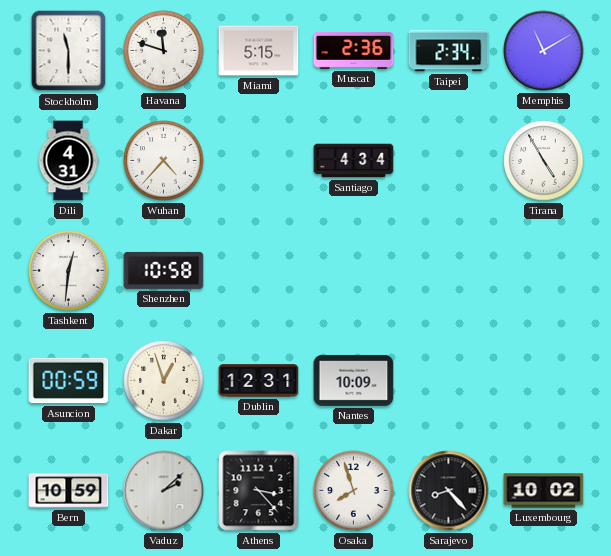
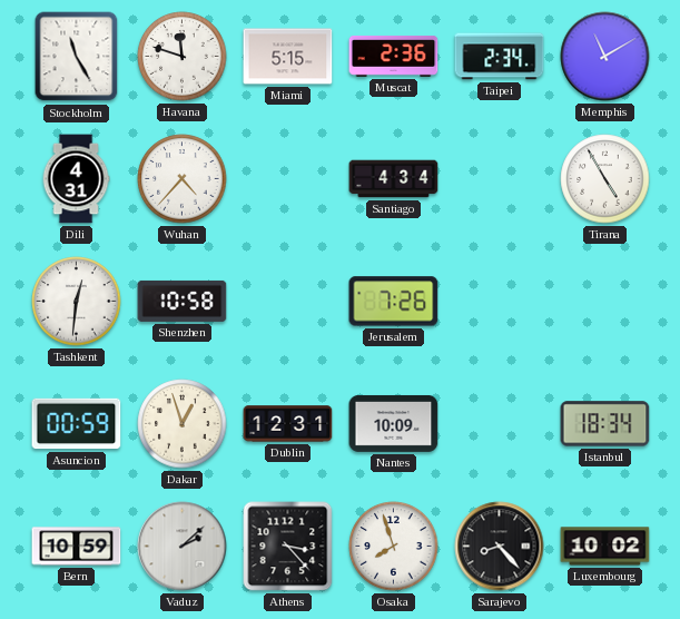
Stockholm: 11:30 -> 11:25 (77, 57)
Jerusalem: none -> 7:26 (394, 302)
Istanbul: none -> 18:34 (605, 424)
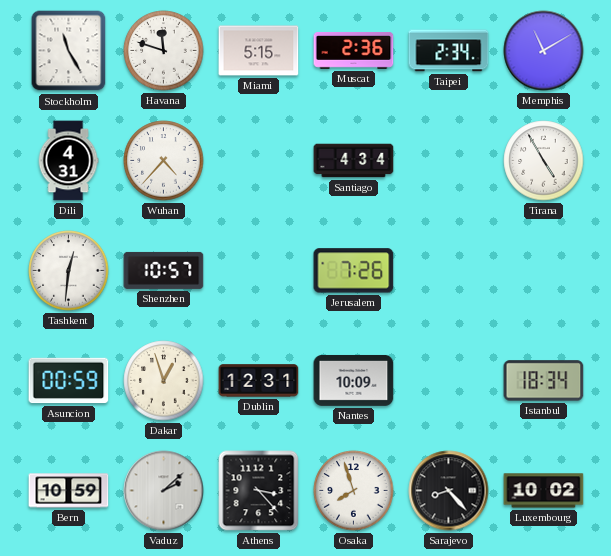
Shenzhen: 10:58 -> 10:57 (164, 270)
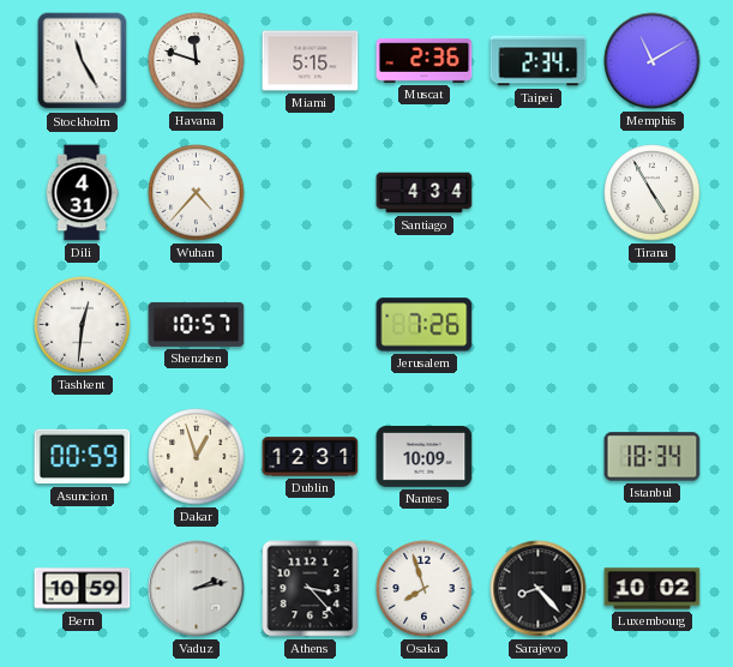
Vaduz: 2:08 -> 2:13 (197, 589)
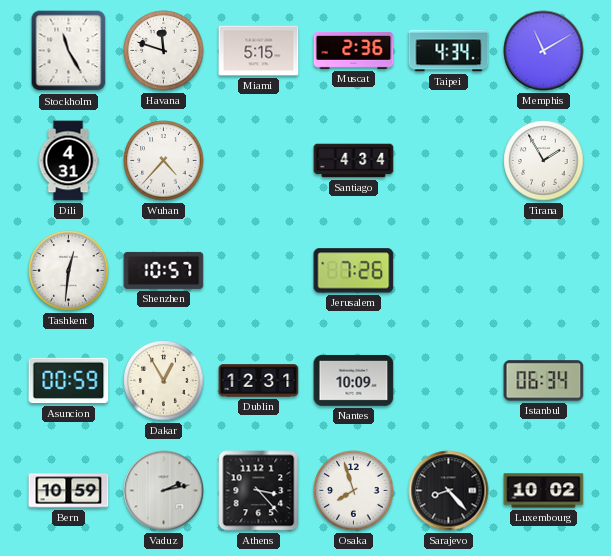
Taipei: 2:34 -> 4:34 (449, 51)
Tirana: 4:55 -> 1:55 (544, 161)
Dakar: 12:57 -> 12:55 (164, 381)
Istanbul: 18:34 -> 06:34 (544, 381)
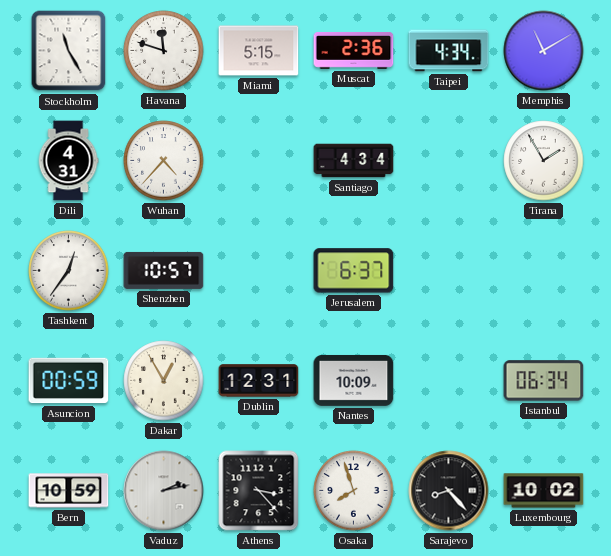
Tashkent: 12:31 -> 12:36 (69, 271)
Jerusalem: 7:26 -> 6:37 (354, 271)
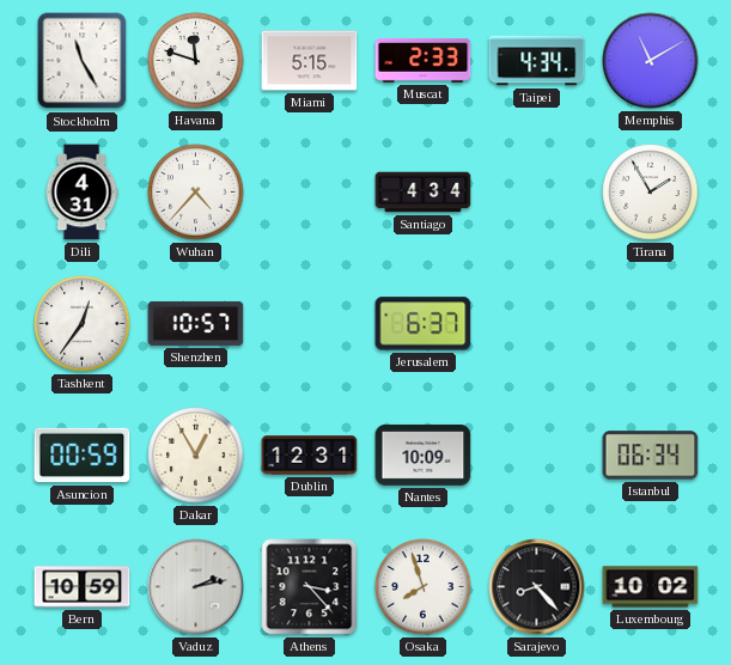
Muscat: 2:36 -> 2:33 (424, 61)
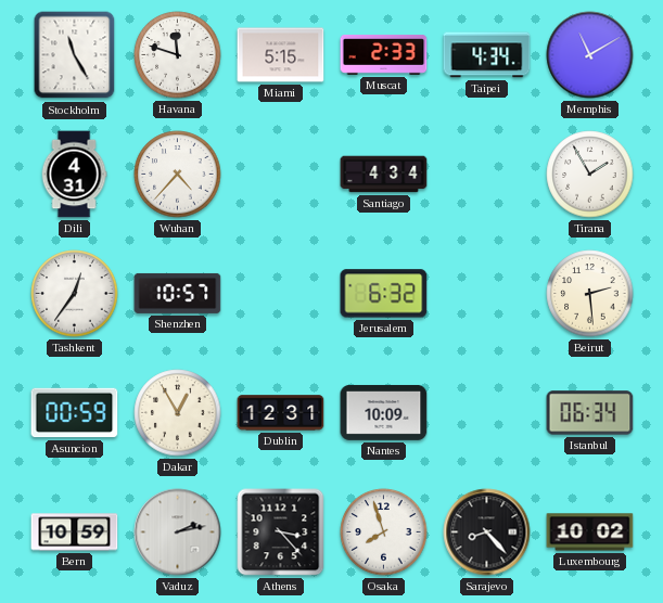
Jerusalem: 6:37 -> 6:32 (384, 294)
Beirut: none -> 2:29 (590, 294)
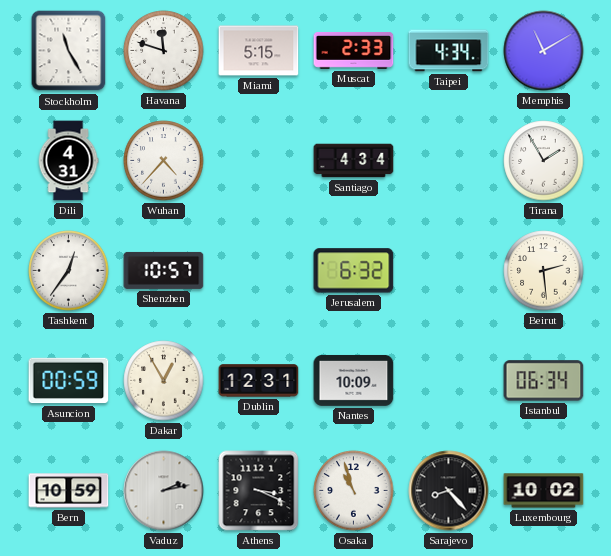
Athens: 3:23 -> 3:19 (259, 491)
Osaka: 7:57 -> 10:57 (354, 491)
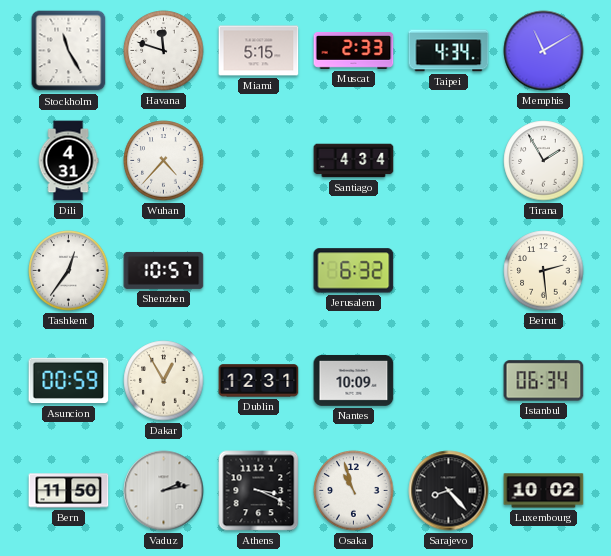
Bern: 10:59 -> 11:50 (69, 491)
